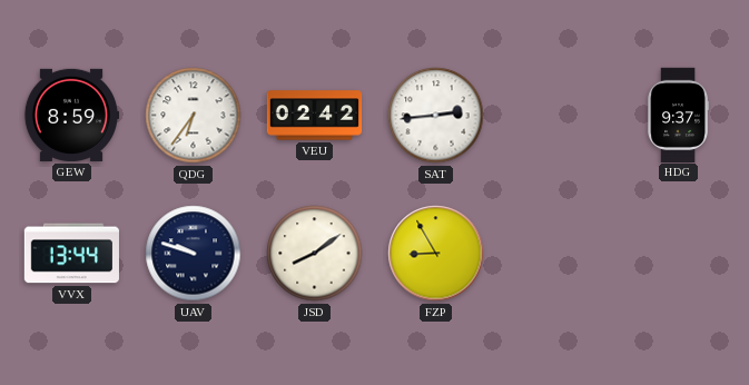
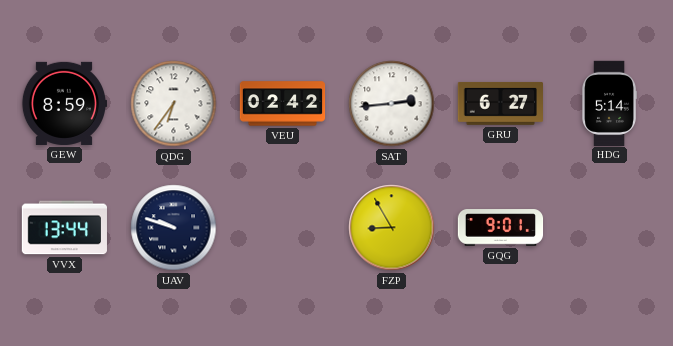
GRU: none -> 6:27 (500, 103)
HDG: 9:37 -> 5:14 (609, 103)
JSD: 8:09 -> none (315, 254)
GQG: none -> 9:01 (501, 228)
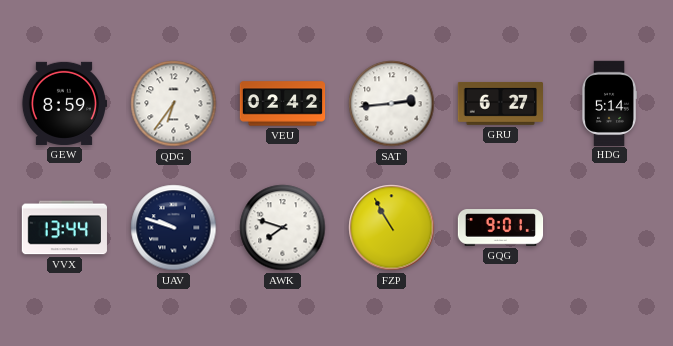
AWK: none -> 7:48 (283, 228)
FZP: 8:55 -> 10:55 (392, 228)
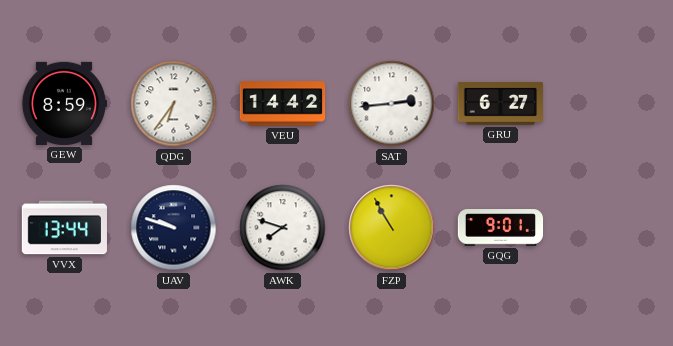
VEU: 02:42 -> 14:42 (283, 104)
HDG: 5:14 -> none (609, 103)
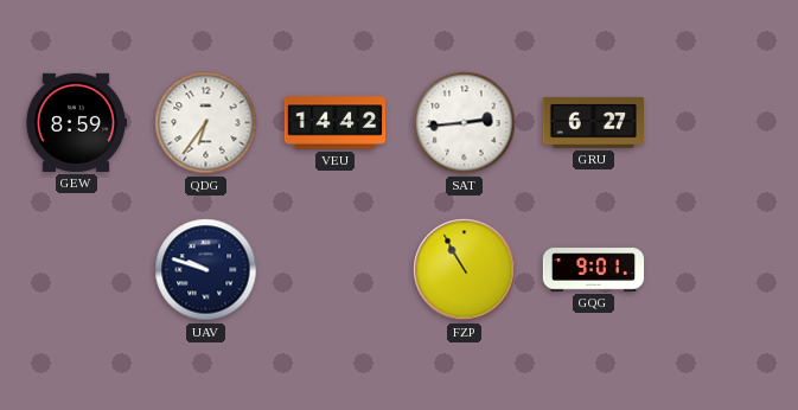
VVX: 13:44 -> none (64, 228)
AWK: 7:48 -> none (283, 228)
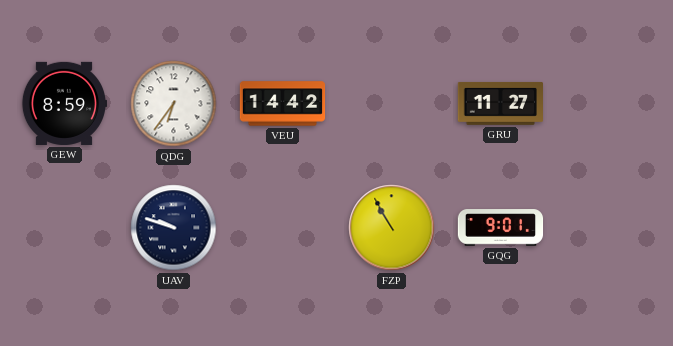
SAT: 2:44 -> none (465, 123)
GRU: 6:27 -> 11:27 (500, 103)
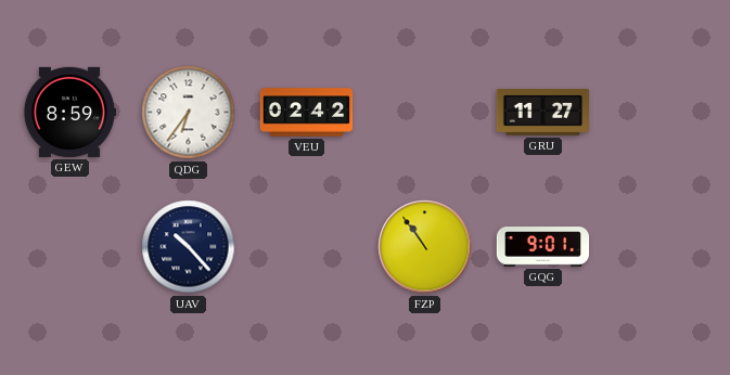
VEU: 14:42 -> 02:42 (307, 113)
UAV: 9:48 -> 10:23 (189, 247)
FZP: 10:55 -> 10:54 (425, 247)
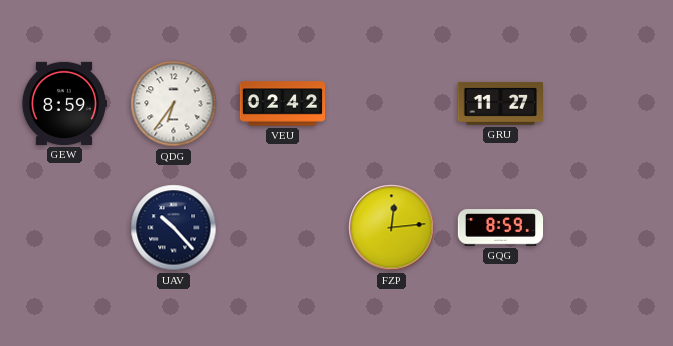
FZP: 10:54 -> 12:14 (392, 228)
GQG: 9:01 -> 8:59 (501, 228)
